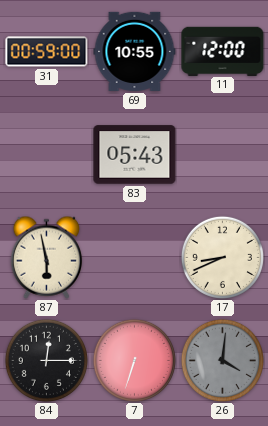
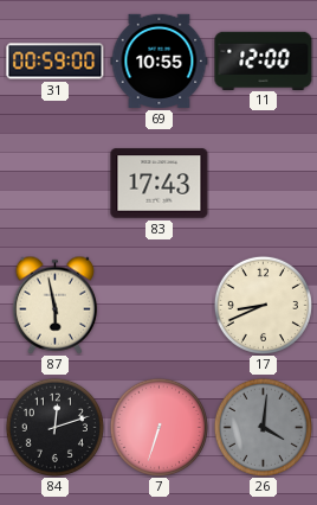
83: 05:43 -> 17:43 (160, 184)
84: 12:15 -> 12:12 (54, 427)
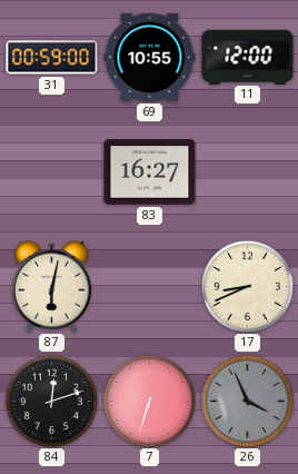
83: 17:43 -> 16:27 (150, 172)
87: 5:58 -> 6:02 (52, 286)
26: 4:01 -> 3:56 (247, 401)
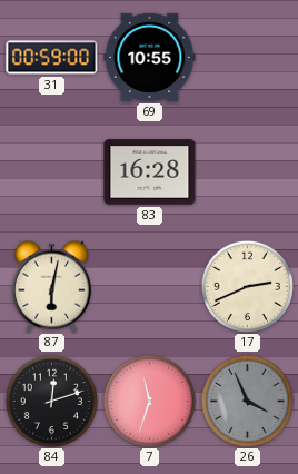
11: 12:00 -> none (248, 57)
83: 16:27 -> 16:28 (150, 172)
17: 8:41 -> 2:41 (247, 286)
7: 6:33 -> 11:33 (149, 401)
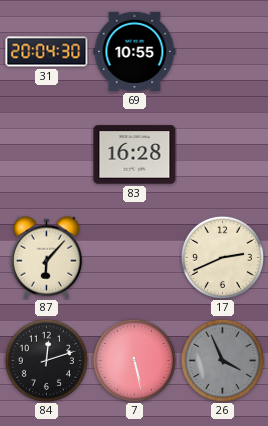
31: 00:59 -> 20:04 (47, 52)
87: 6:02 -> 6:07 (47, 257)
7: 11:33 -> 5:28 (134, 360)
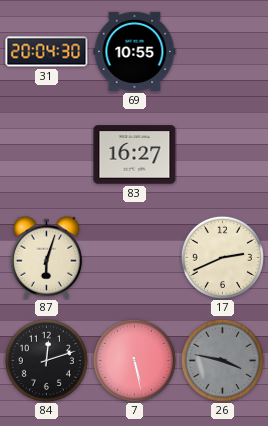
83: 16:28 -> 16:27 (135, 155)
87: 6:07 -> 6:03 (47, 257)
26: 3:56 -> 3:47 (222, 360)
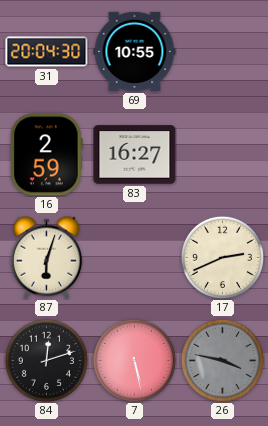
16: none -> 2:59 (46, 155)
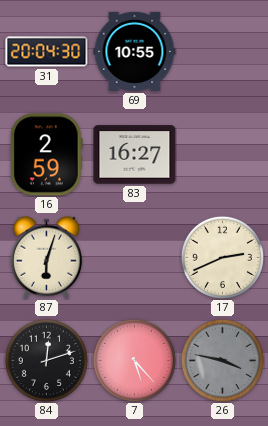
7: 5:28 -> 5:23 (134, 360)
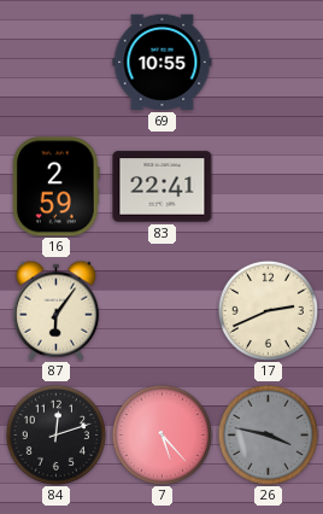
31: 20:04 -> none (47, 52)
83: 16:27 -> 22:41 (163, 187)
87: 6:03 -> 6:06 (57, 310)
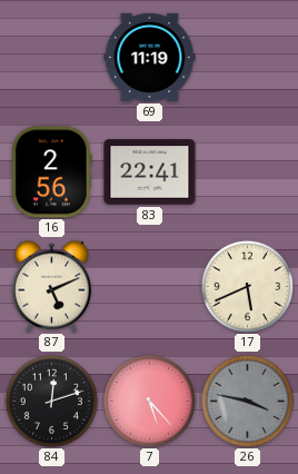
69: 10:55 -> 11:19 (150, 57)
16: 2:59 -> 2:56 (51, 172)
87: 6:06 -> 5:11 (52, 286)
17: 2:41 -> 5:41 (247, 286)
